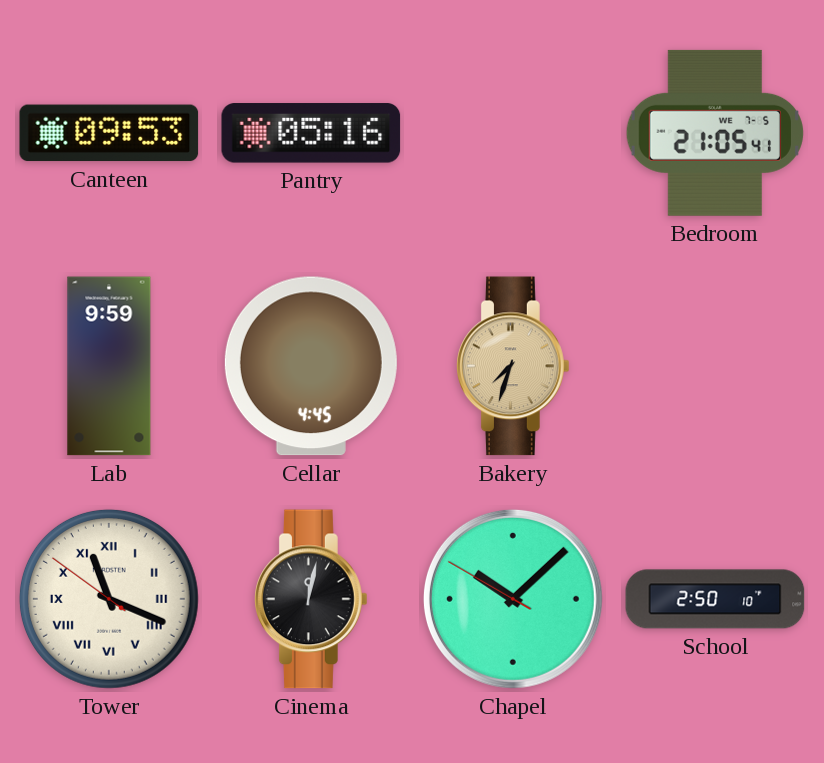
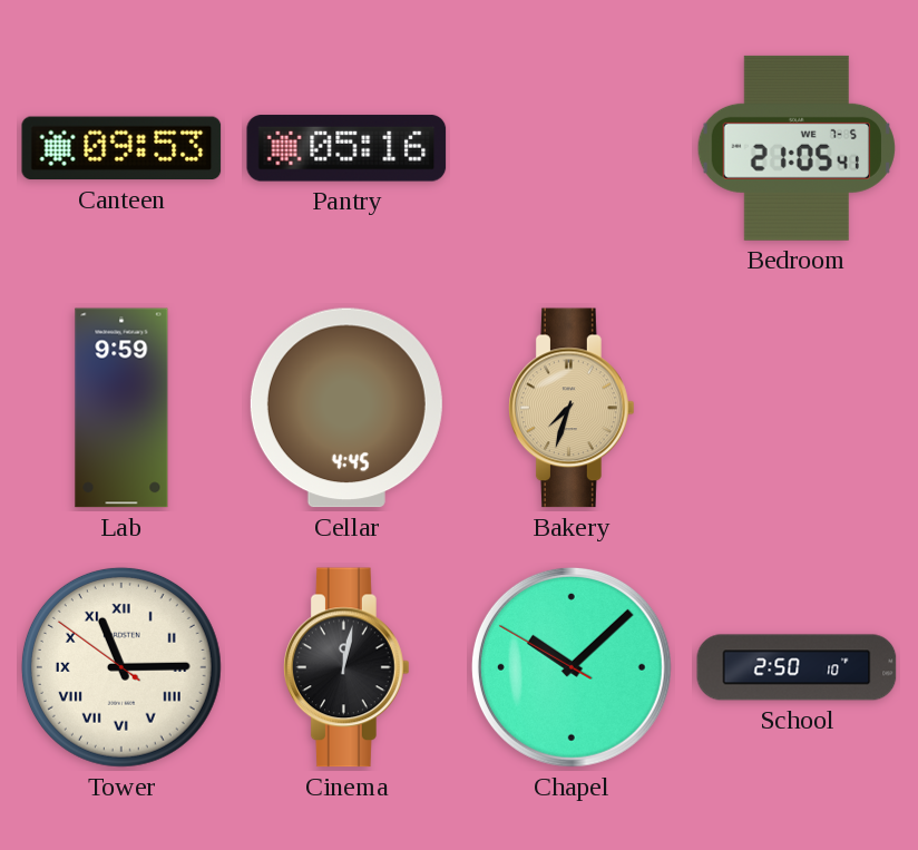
Tower: 11:18 -> 11:14 (121, 667)
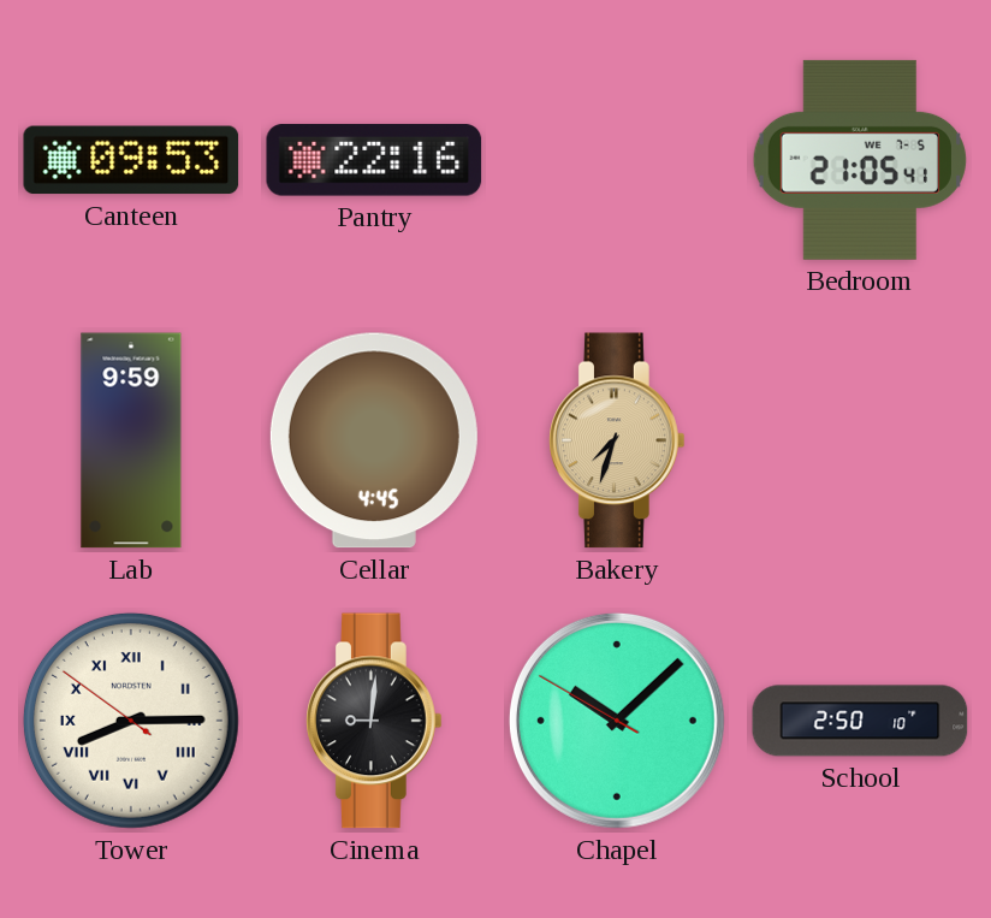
Pantry: 05:16 -> 22:16 (374, 160)
Tower: 11:14 -> 8:14 (131, 721)
Cinema: 12:02 -> 9:01 (375, 721)
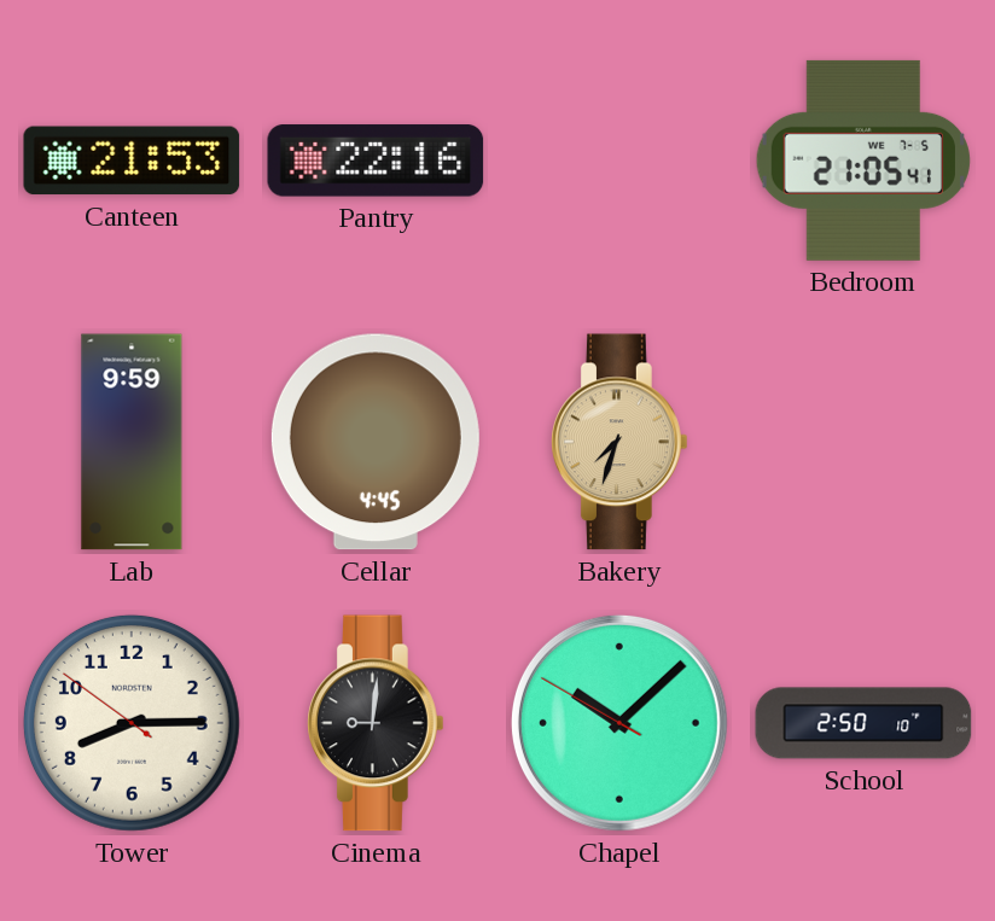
Canteen: 09:53 -> 21:53 (132, 161)
Tower numerals: Roman -> Arabic (132, 723)
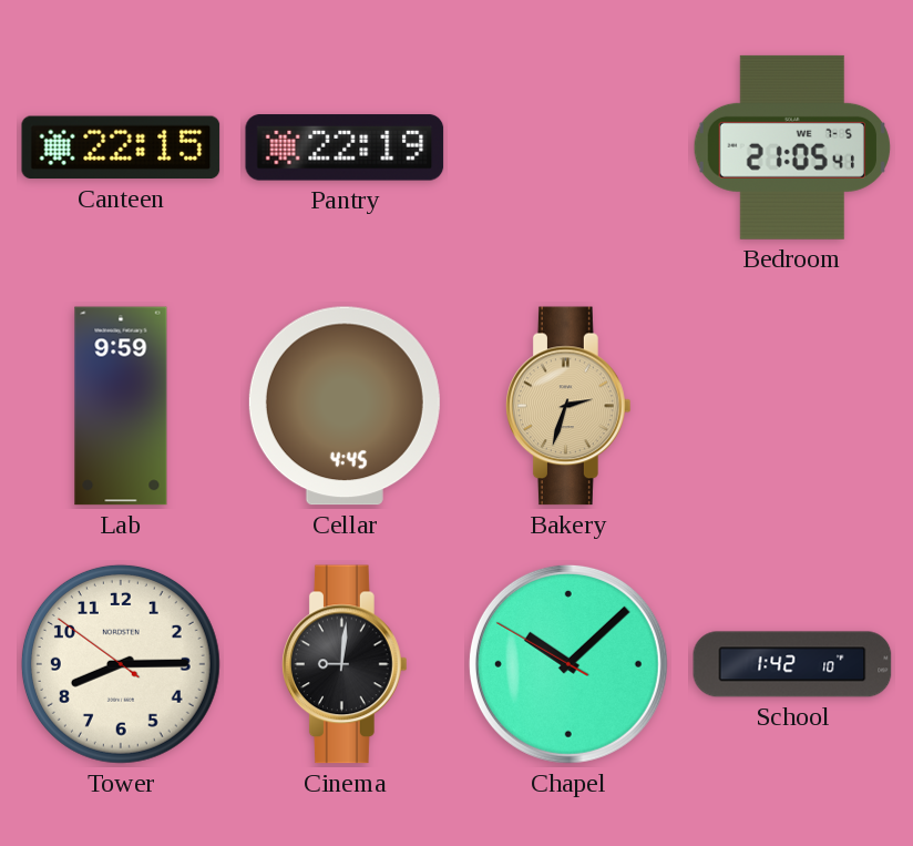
Canteen: 21:53 -> 22:15 (121, 147)
Pantry: 22:16 -> 22:19 (345, 147)
Bakery: 7:33 -> 2:33 (570, 406)
School: 2:50 -> 1:42 (792, 664)
